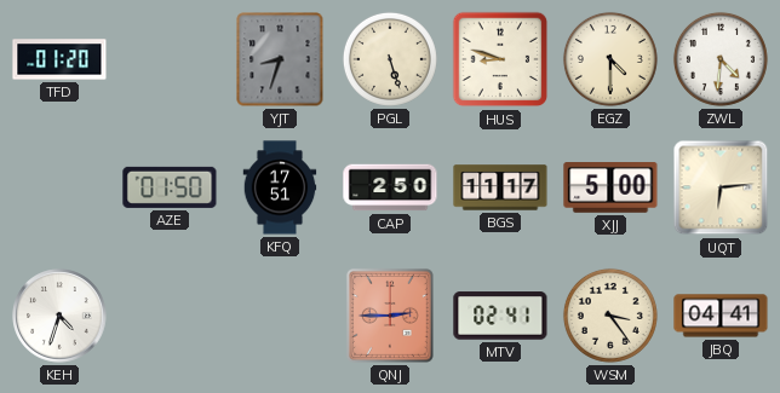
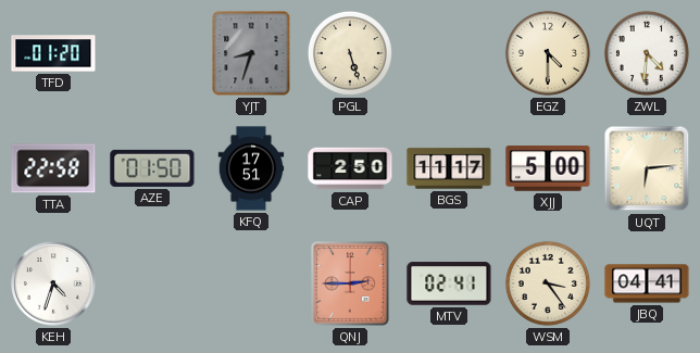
HUS: 8:48 -> none (500, 59)
TTA: none -> 22:58 (53, 168)
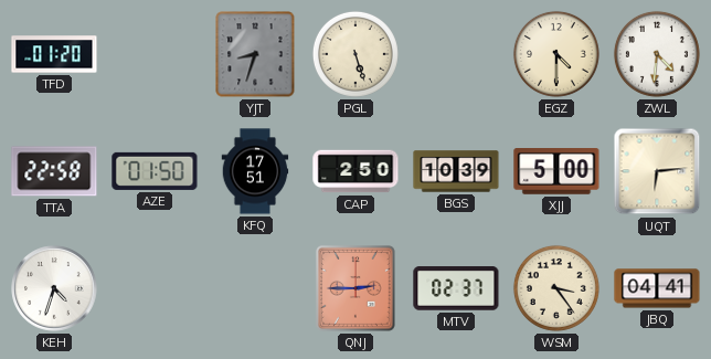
BGS: 11:17 -> 10:39 (456, 171)
MTV: 02:41 -> 02:37 (456, 288)
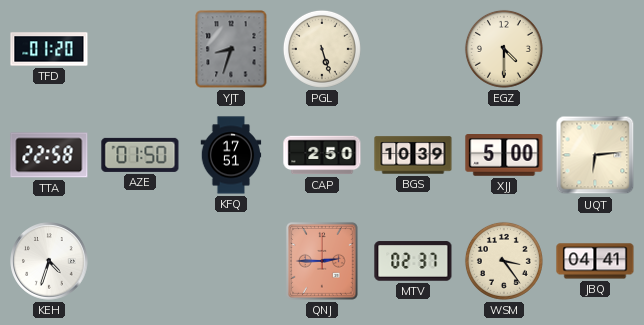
ZWL: 4:31 -> none (657, 54)
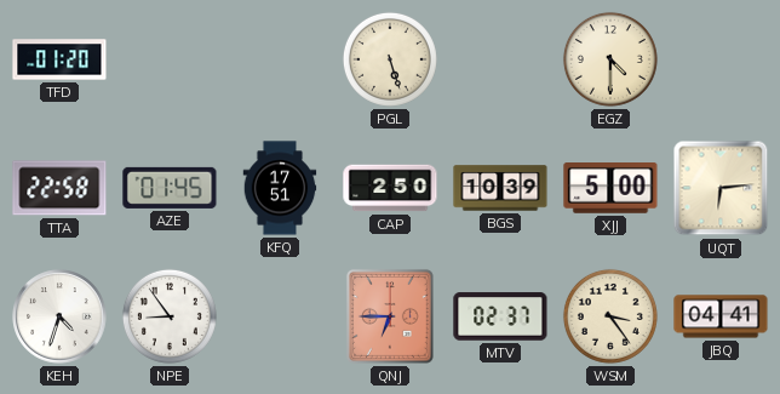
YJT: 8:33 -> none (231, 49)
AZE: 01:50 -> 01:45 (170, 188)
NPE: none -> 8:54 (170, 316)
QNJ: 2:45 -> 6:45 (390, 316)
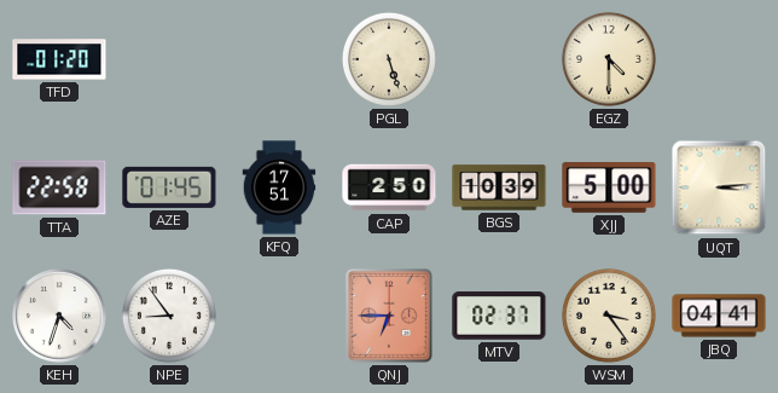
UQT: 6:14 -> 3:14 (719, 187)
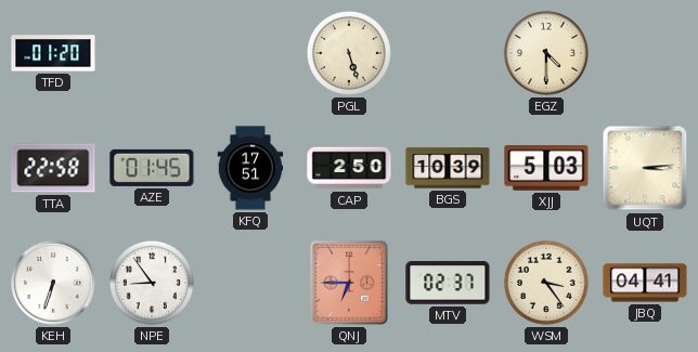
XJJ: 5:00 -> 5:03 (546, 169)
KEH: 4:33 -> 6:33 (53, 283)
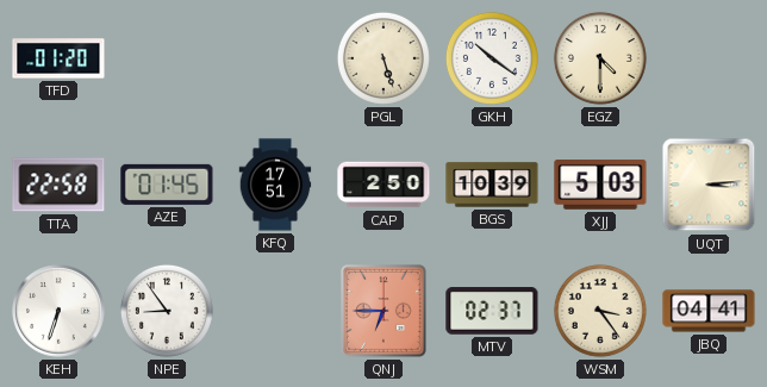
GKH: none -> 10:21 (492, 58)
